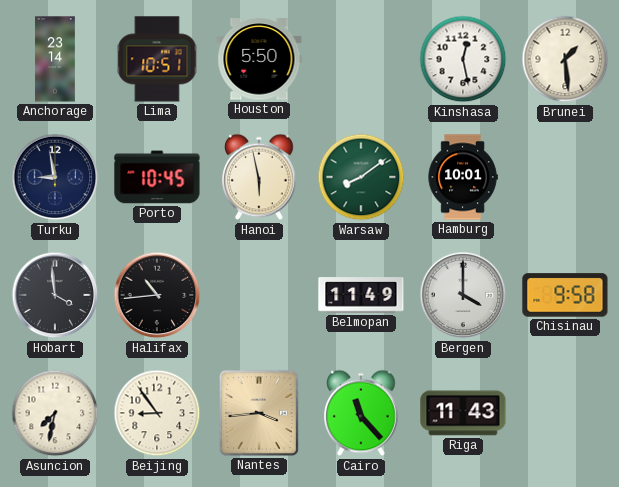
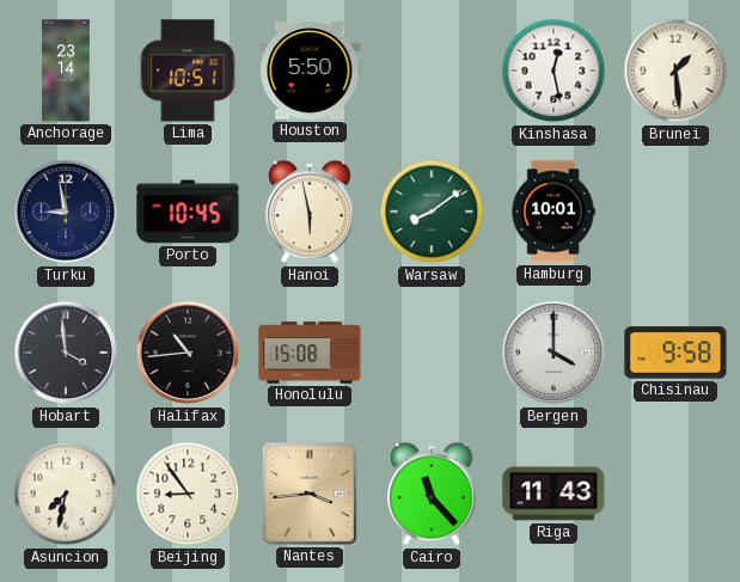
Honolulu: none -> 15:08 (310, 353)
Belmopan: 11:49 -> none (361, 295)
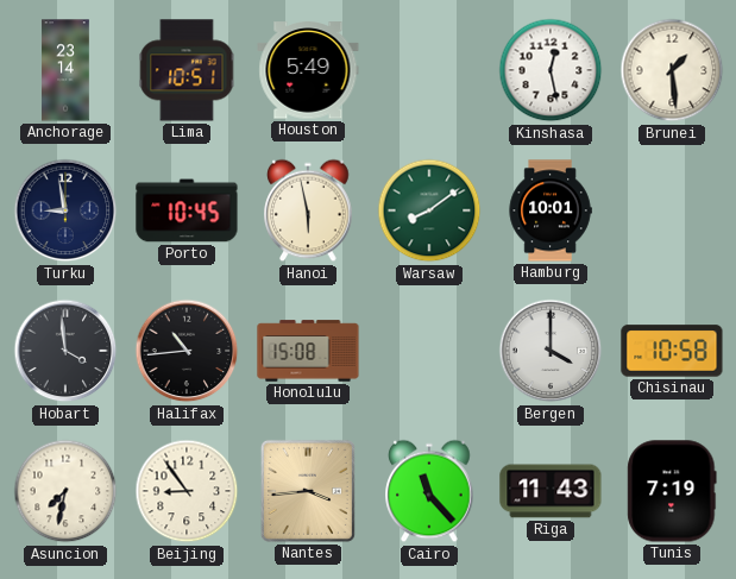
Houston: 5:50 -> 5:49 (308, 70)
Chisinau: 9:58 -> 10:58 (672, 351)
Tunis: none -> 7:19 (672, 491)
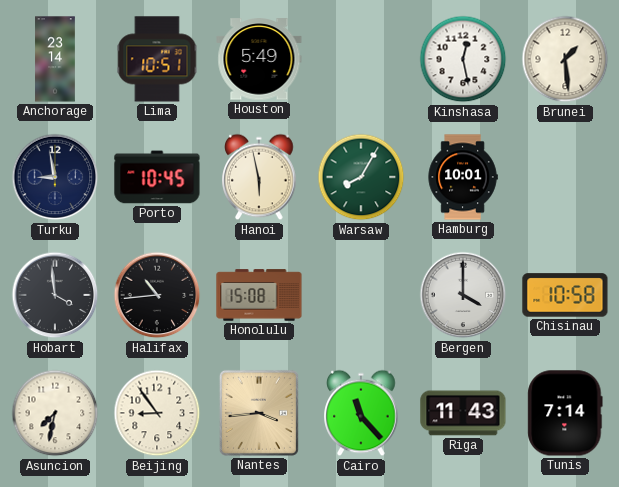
Warsaw: 8:09 -> 8:05 (361, 177)
Tunis: 7:19 -> 7:14 (565, 413)
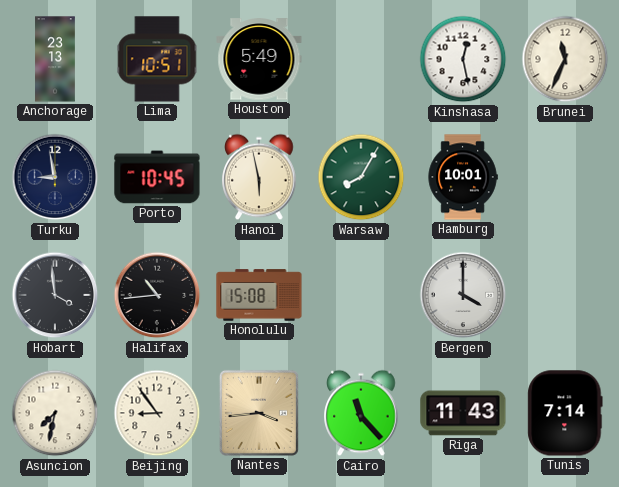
Anchorage: 23:14 -> 23:13 (55, 59)
Brunei: 1:29 -> 11:34 (565, 59)
Chisinau: 10:58 -> none (565, 295)
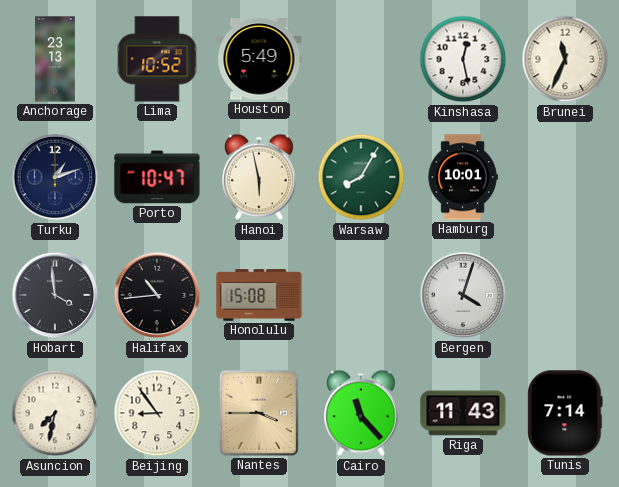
Lima: 10:51 -> 10:52 (157, 59)
Turku: 8:58 -> 1:12 (55, 177)
Porto: 10:45 -> 10:47 (157, 177)
Bergen: 4:00 -> 4:03 (463, 295)
Nantes: 3:44 -> 3:45 (259, 413)
